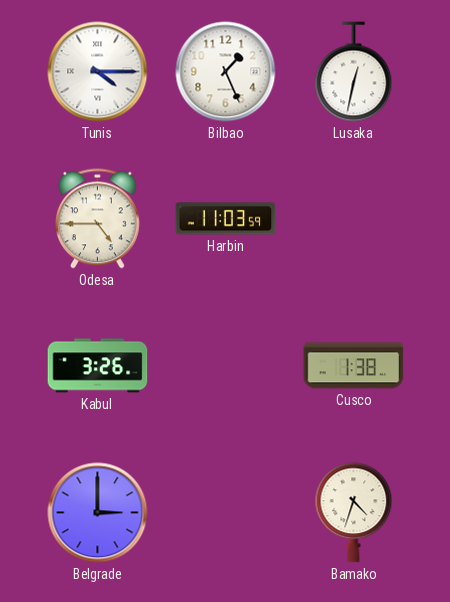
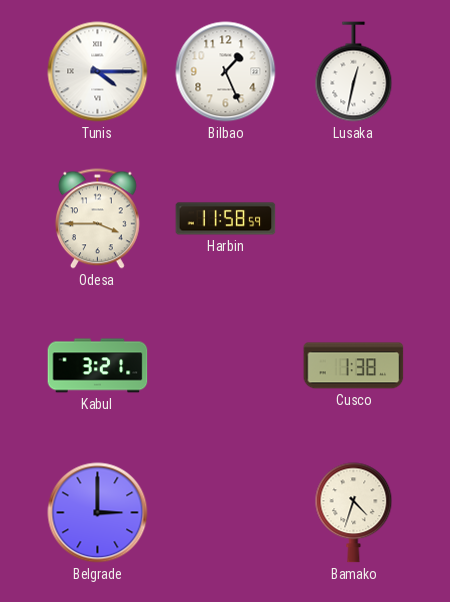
Odesa: 4:45 -> 3:45 (97, 219)
Harbin: 11:03 -> 11:58 (226, 219)
Kabul: 3:26 -> 3:21 (98, 366)
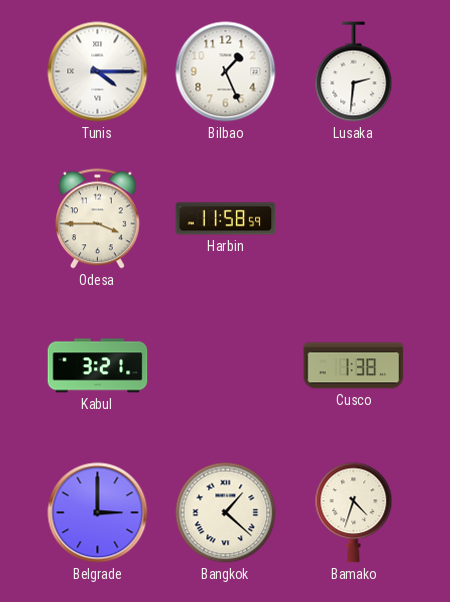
Lusaka: 12:32 -> 2:31 (354, 72)
Bangkok: none -> 1:22 (226, 513)
